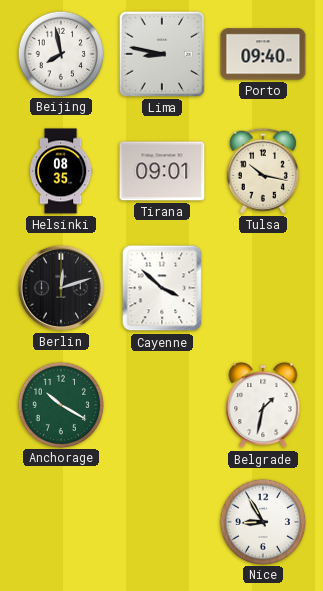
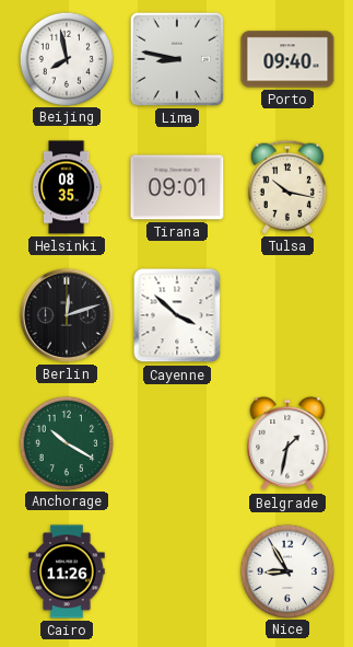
Cairo: none -> 11:26 (67, 571)
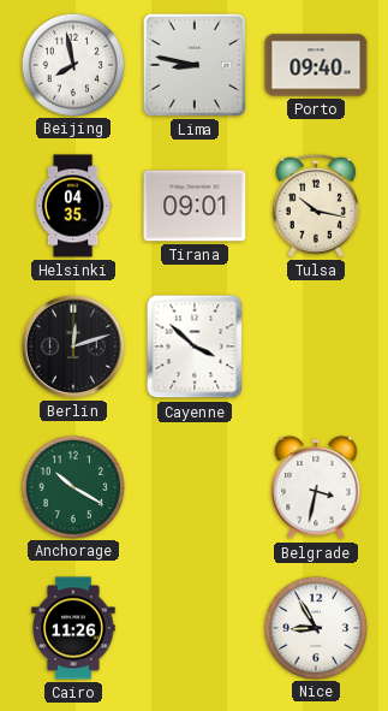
Helsinki: 08:35 -> 04:35 (73, 206)
Belgrade: 1:32 -> 3:32 (316, 487)
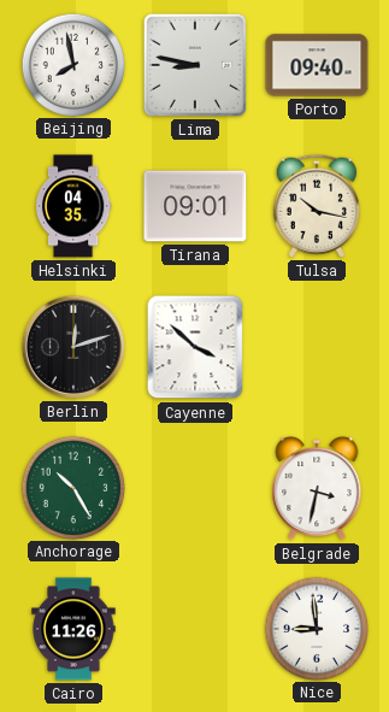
Anchorage: 10:20 -> 10:25 (72, 487)
Nice: 8:55 -> 8:59 (316, 628)
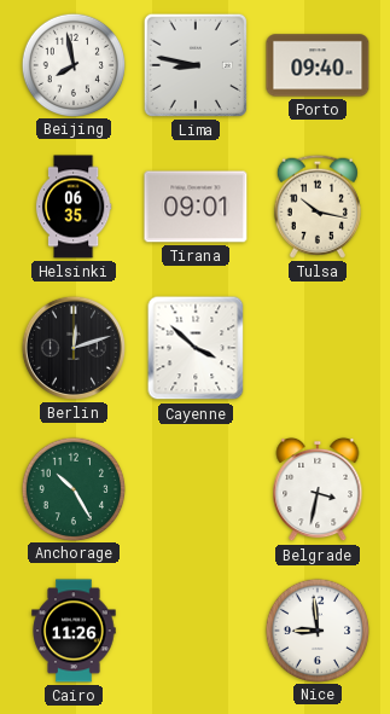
Helsinki: 04:35 -> 06:35 (74, 207)
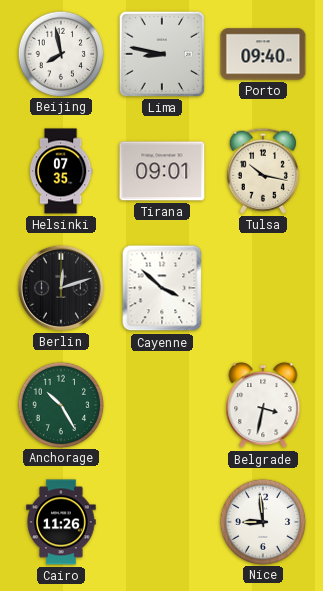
Helsinki: 06:35 -> 07:35 (61, 171)
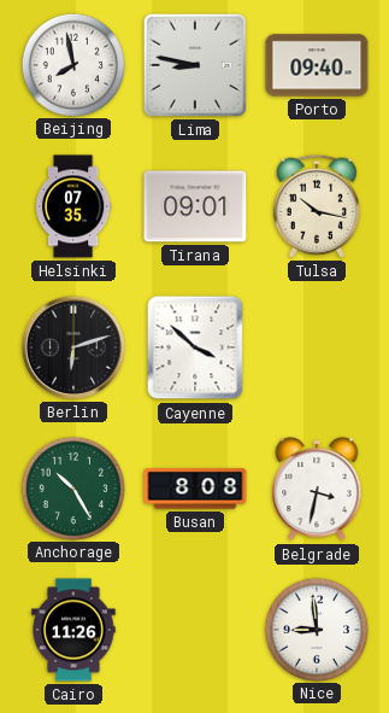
Berlin: 12:12 -> 6:12 (73, 347)
Busan: none -> 8:08 (195, 489)
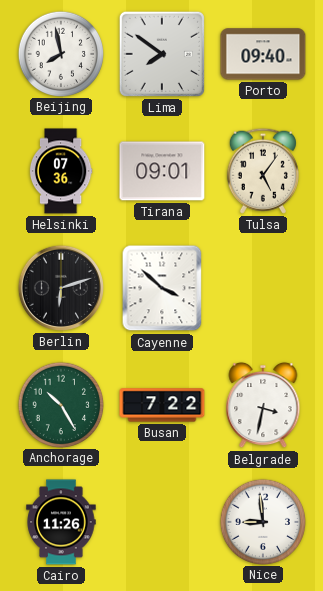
Lima: 8:47 -> 7:51 (162, 54)
Helsinki: 07:35 -> 07:36 (61, 171)
Tulsa: 10:17 -> 5:06 (263, 171)
Busan: 8:08 -> 7:22 (162, 405)
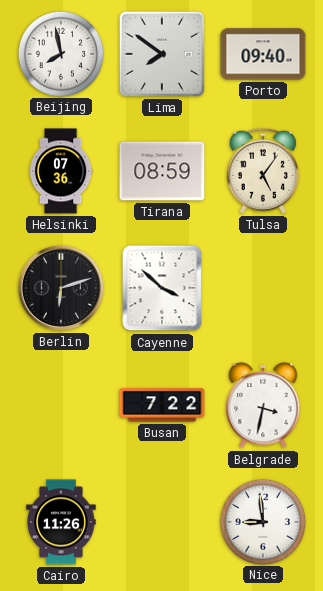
Tirana: 09:01 -> 08:59 (162, 171)
Anchorage: 10:25 -> none (60, 404)
